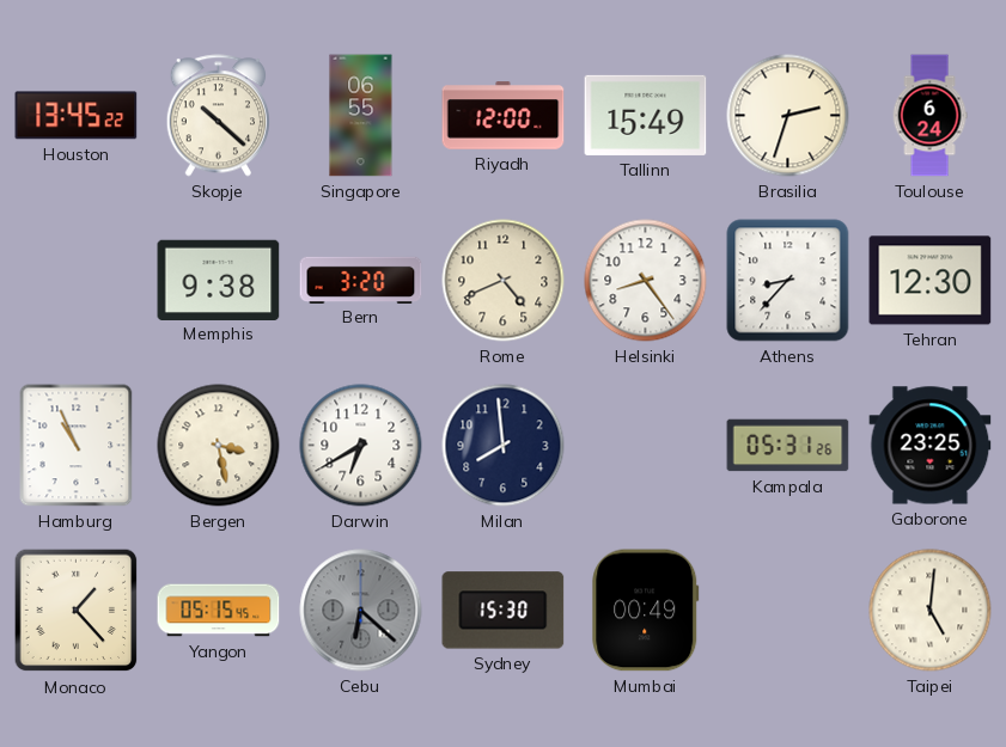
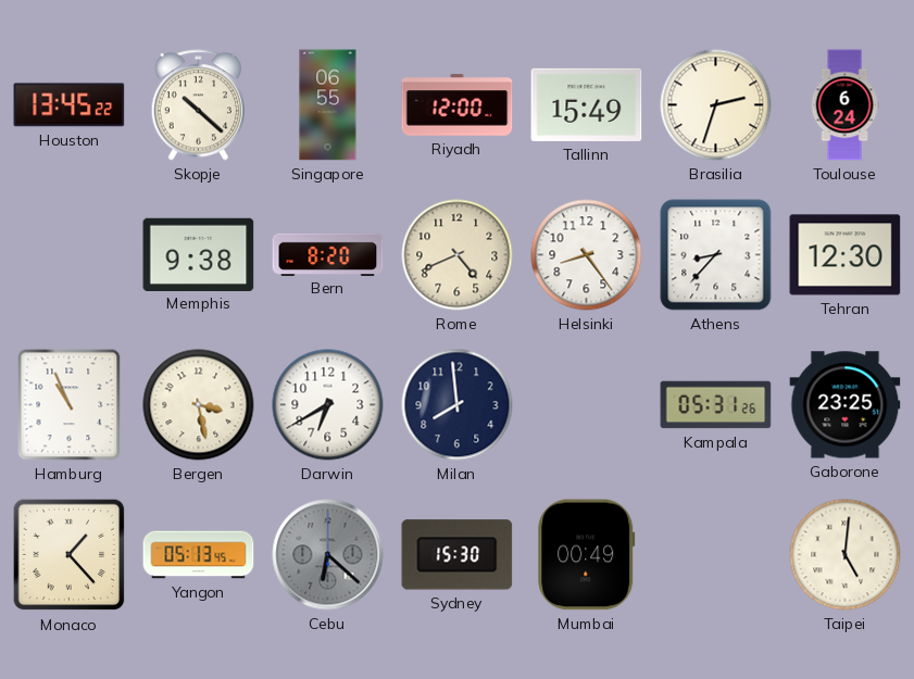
Bern: 3:20 -> 8:20 (328, 254)
Yangon: 05:15 -> 05:13 (199, 555)
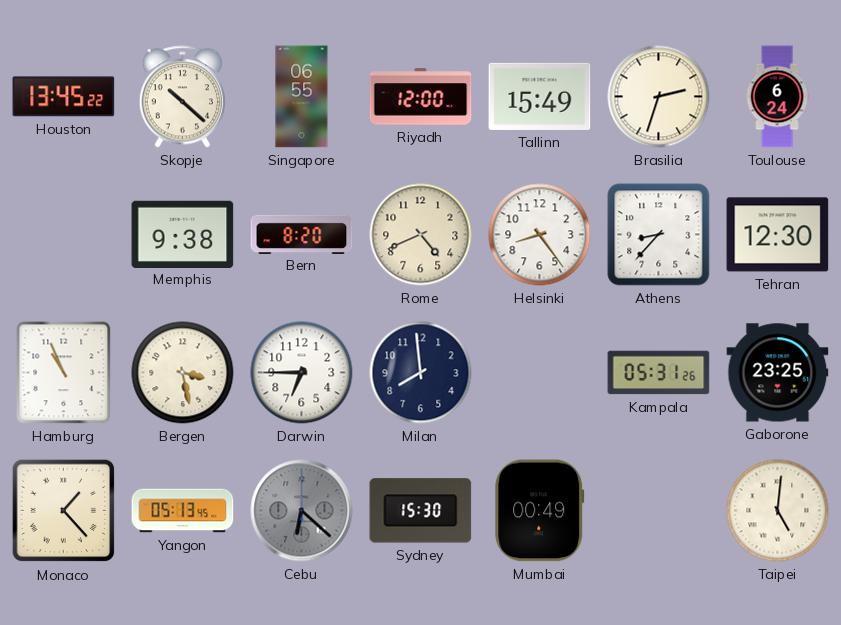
Darwin: 6:40 -> 6:45 (302, 373)
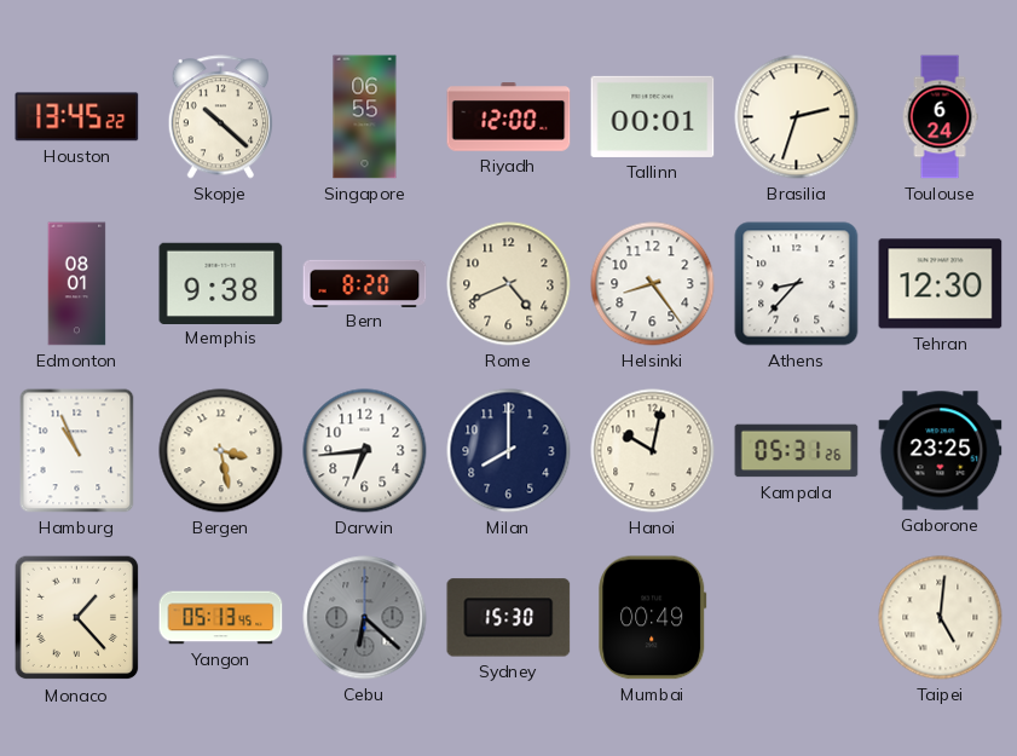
Tallinn: 15:49 -> 00:01 (653, 116)
Edmonton: none -> 08:01 (77, 284)
Darwin: 6:45 -> 6:44 (365, 451)
Milan: 7:59 -> 8:00 (509, 451)
Hanoi: none -> 10:02 (653, 451)
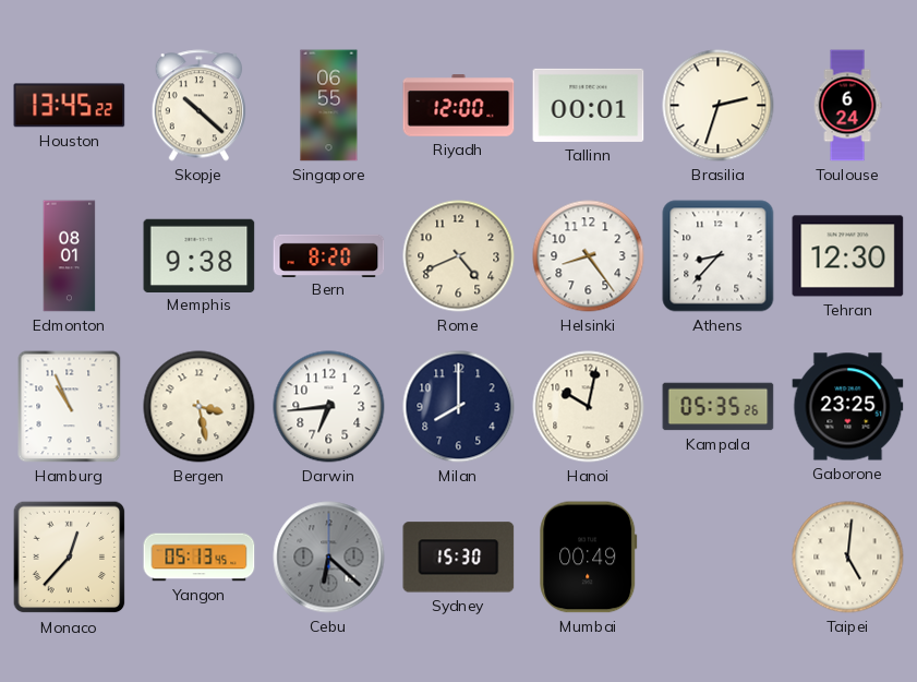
Kampala: 05:31 -> 05:35 (719, 407)
Monaco: 1:23 -> 12:37 (70, 558)
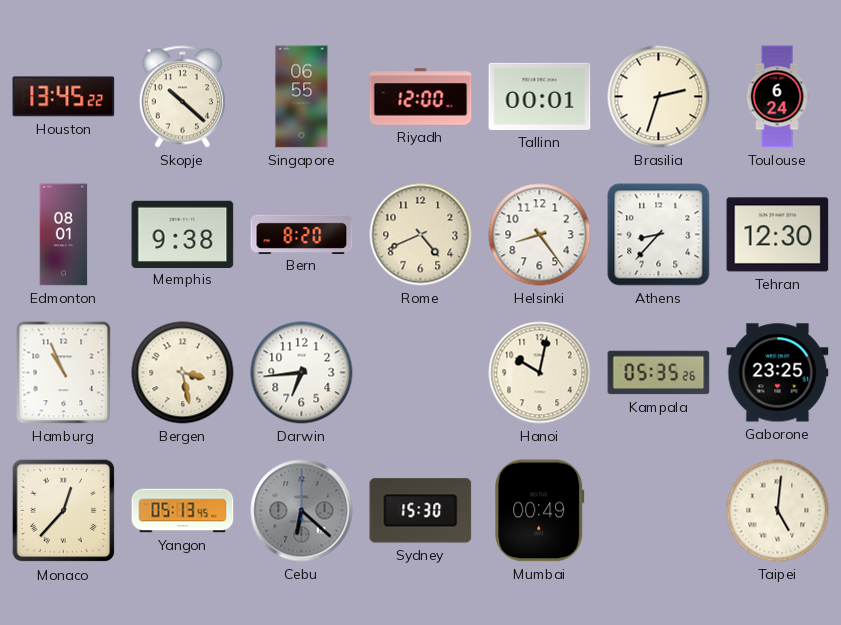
Milan: 8:00 -> none (459, 407)
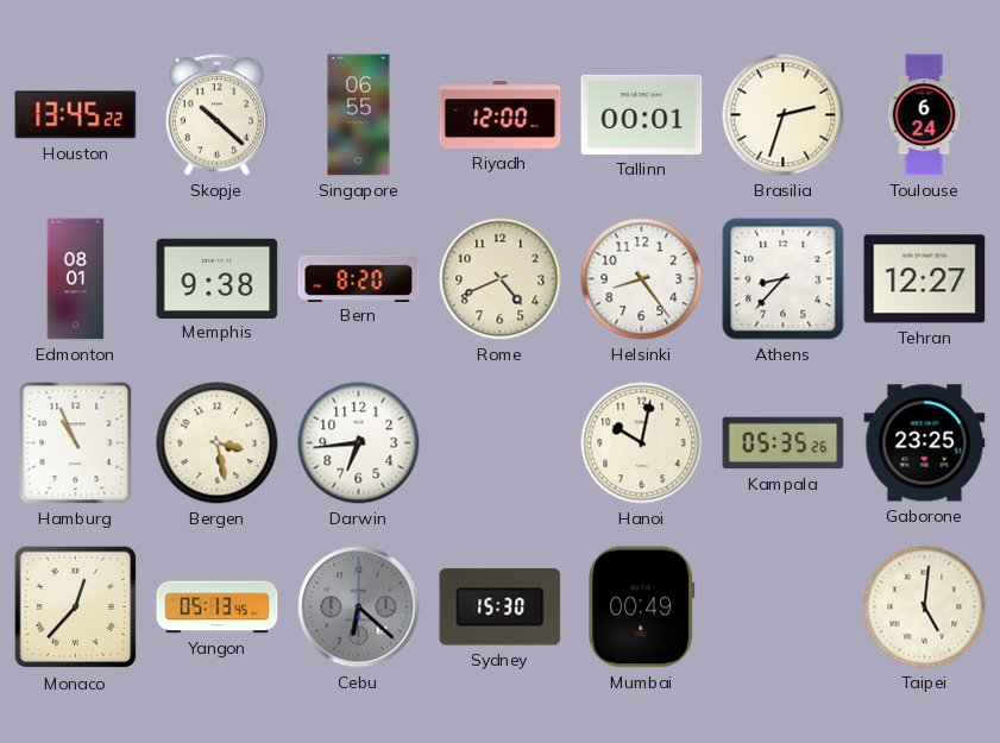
Tehran: 12:30 -> 12:27 (925, 279)
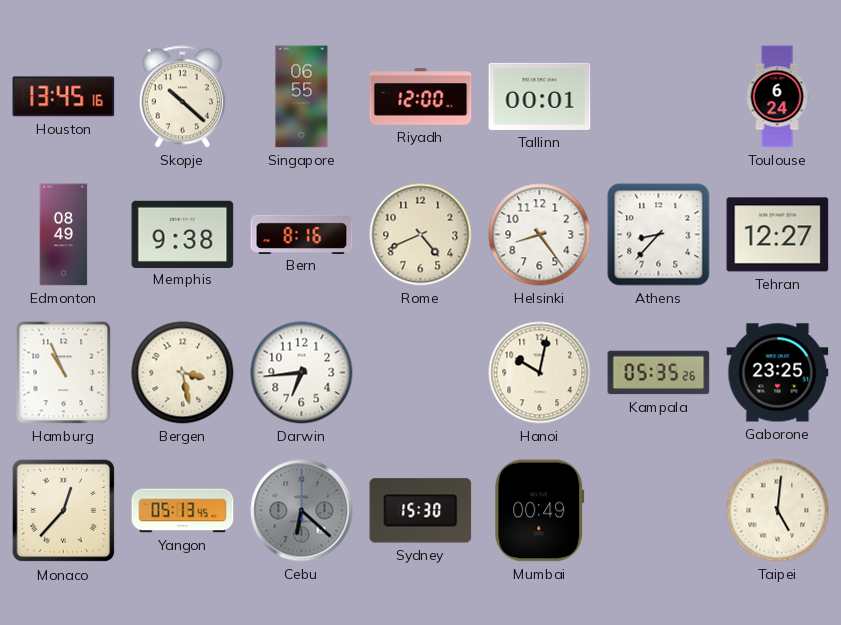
Houston: 13:45:22 -> 13:45:16 (64, 97)
Brasilia: 2:33 -> none (784, 115)
Edmonton: 08:01 -> 08:49 (64, 235)
Bern: 8:20 -> 8:16 (302, 234)
